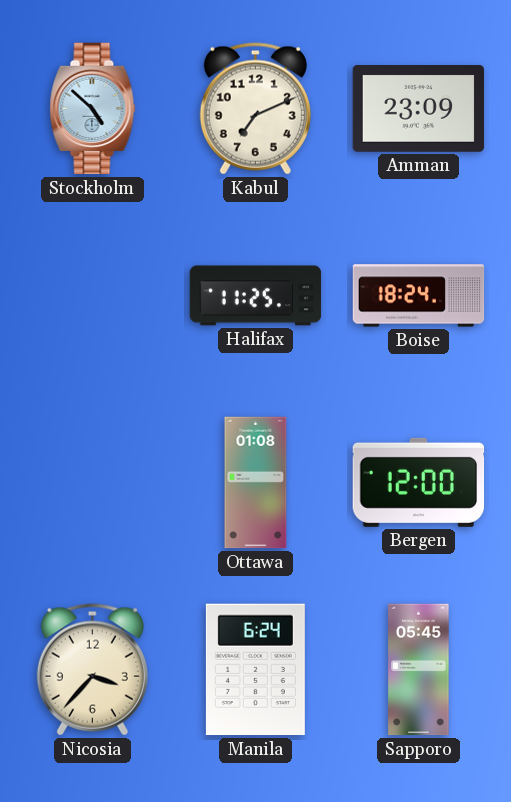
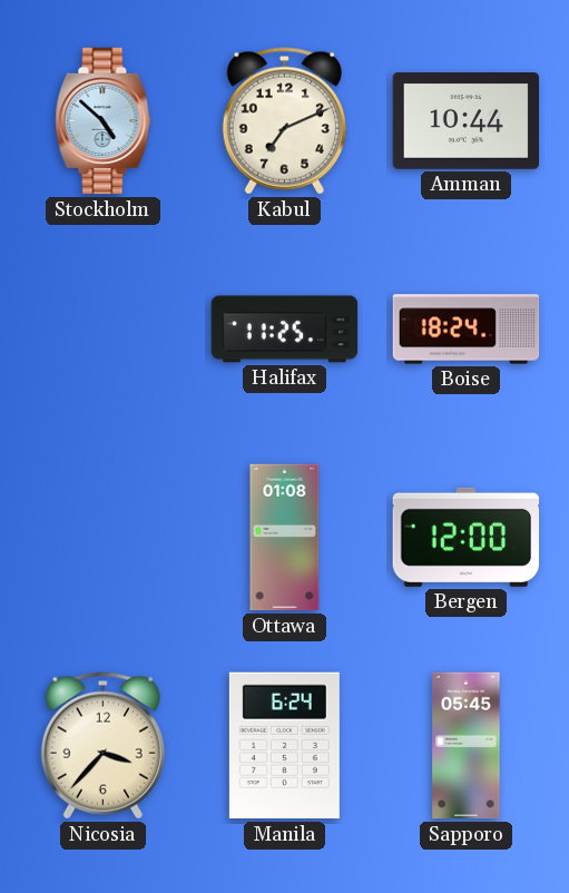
Amman: 23:09 -> 10:44 (467, 121)
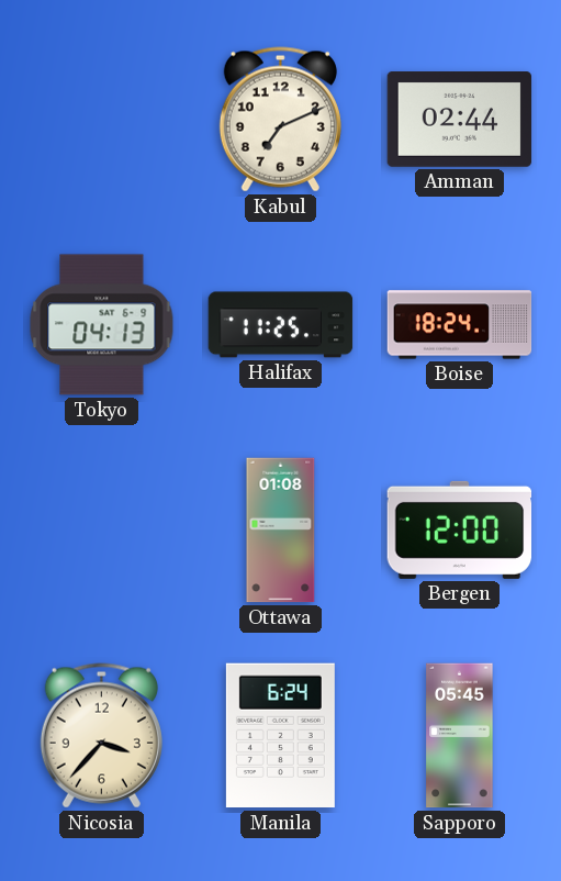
Stockholm: 4:52 -> none (104, 121)
Amman: 10:44 -> 02:44 (460, 120)
Tokyo: none -> 04:13 (102, 325)
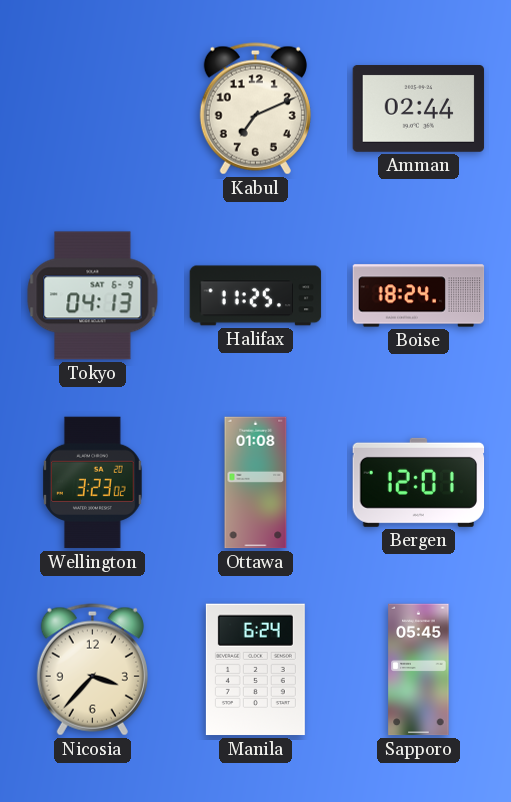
Wellington: none -> 3:23 (93, 483)
Bergen: 12:00 -> 12:01 (419, 482)
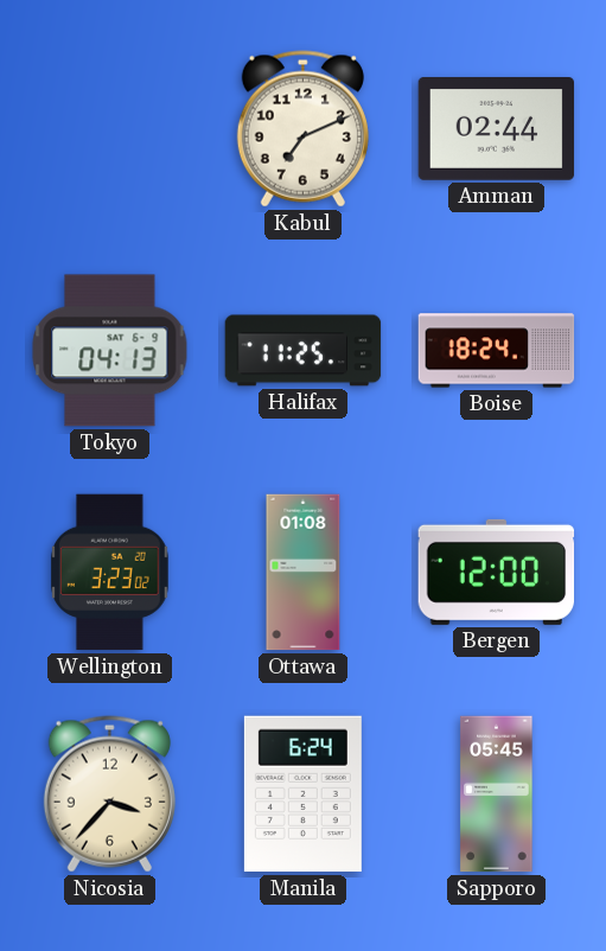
Bergen: 12:01 -> 12:00 (497, 572)
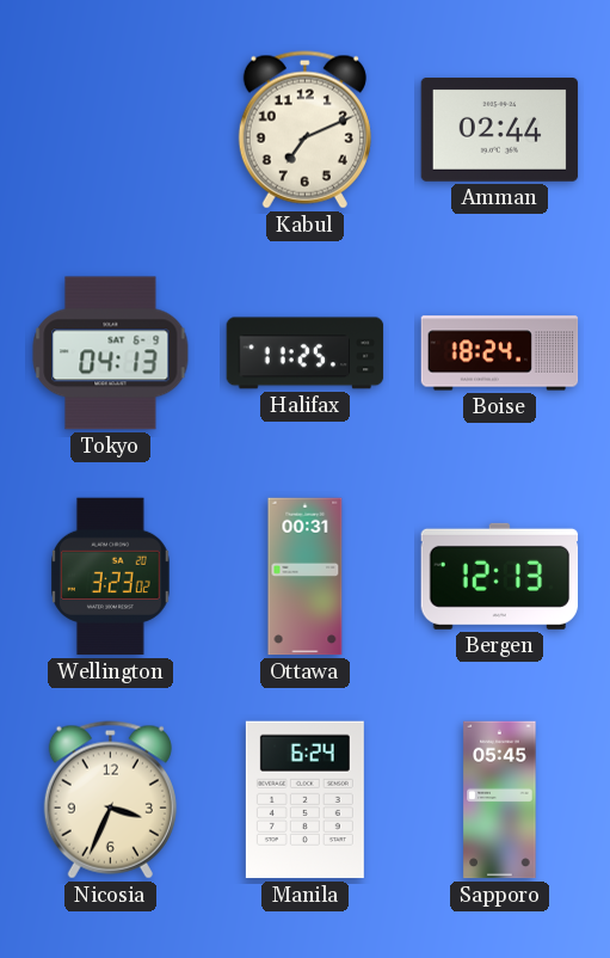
Ottawa: 01:08 -> 00:31 (306, 577)
Bergen: 12:00 -> 12:13 (500, 576)
Nicosia: 3:37 -> 3:34 (110, 800)
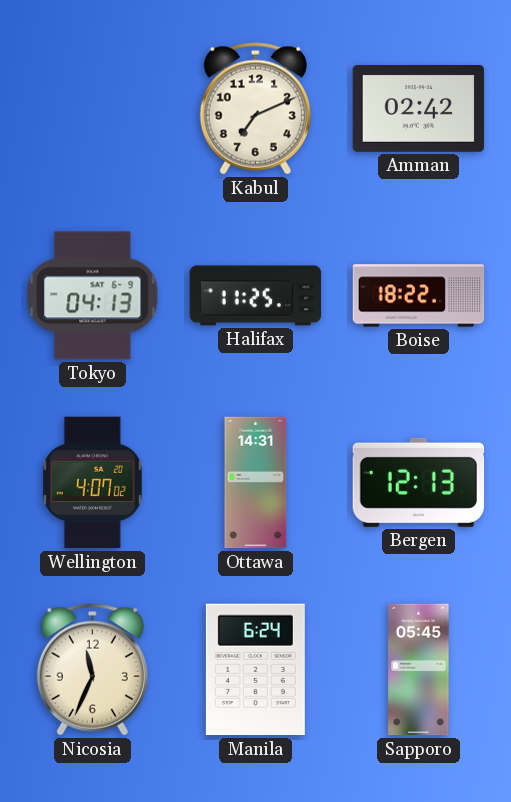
Amman: 02:44 -> 02:42 (419, 109)
Boise: 18:24 -> 18:22 (419, 296)
Wellington: 3:23 -> 4:07 (93, 483)
Ottawa: 00:31 -> 14:31 (256, 483)
Nicosia: 3:34 -> 11:34 (92, 670)
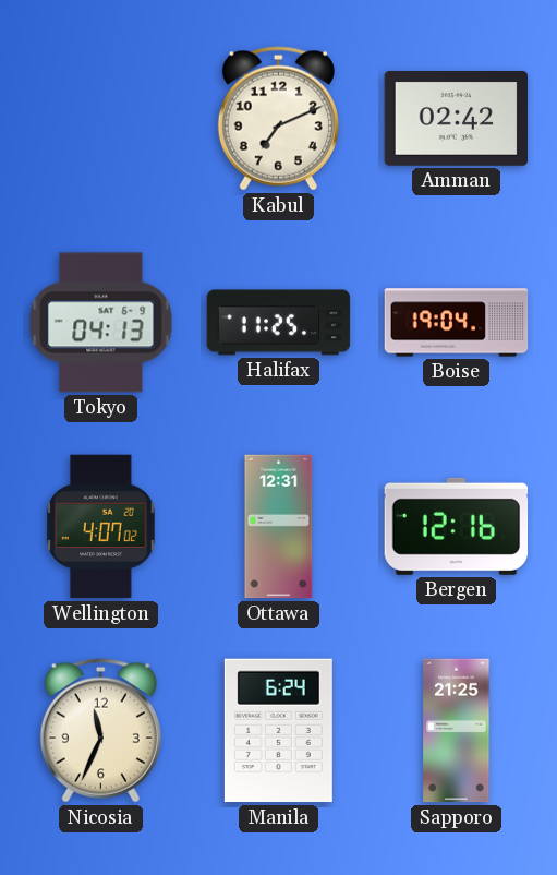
Boise: 18:22 -> 19:04 (457, 323)
Ottawa: 14:31 -> 12:31 (279, 527)
Bergen: 12:13 -> 12:16 (457, 526)
Sapporo: 05:45 -> 21:25 (457, 731)
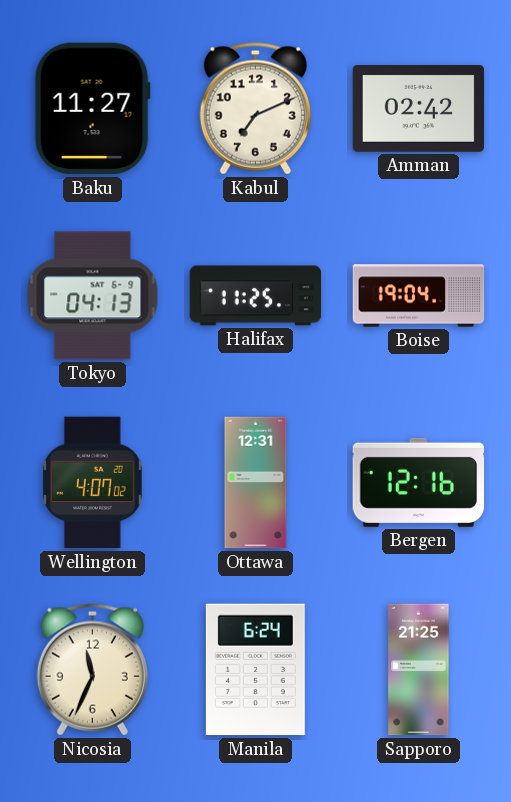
Baku: none -> 11:27 (92, 109)
